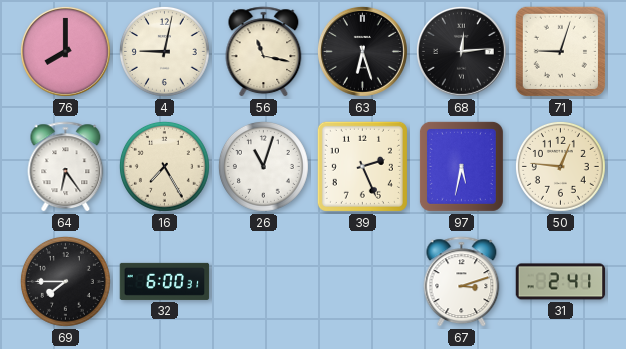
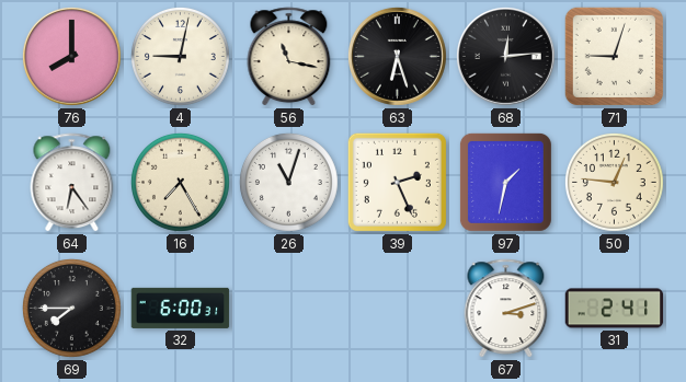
97: 5:32 -> 1:32 (505, 182)
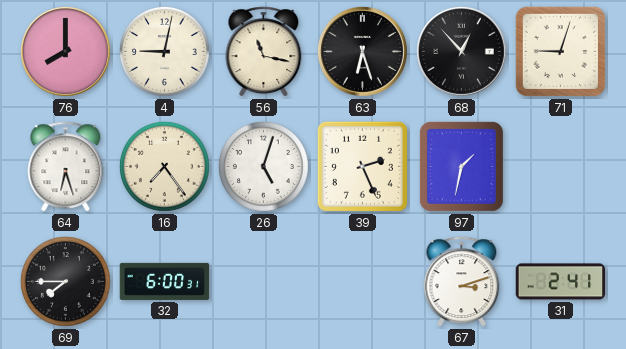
68: 12:14 -> 12:53 (461, 51)
64: 6:24 -> 6:27 (66, 167)
16: 7:25 -> 7:24 (164, 166)
26: 11:03 -> 5:03 (263, 166)
50: 12:46 -> none (614, 182)
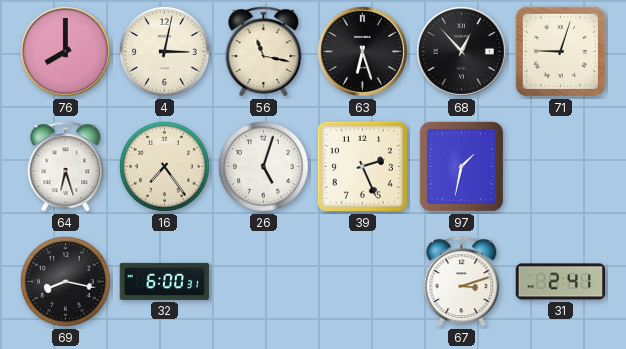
4: 9:02 -> 3:02 (164, 51)
69: 7:45 -> 8:17 (65, 281)
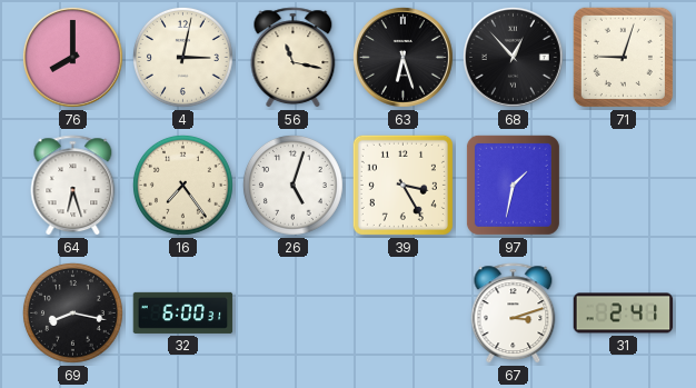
39: 2:26 -> 3:25 (402, 185)
